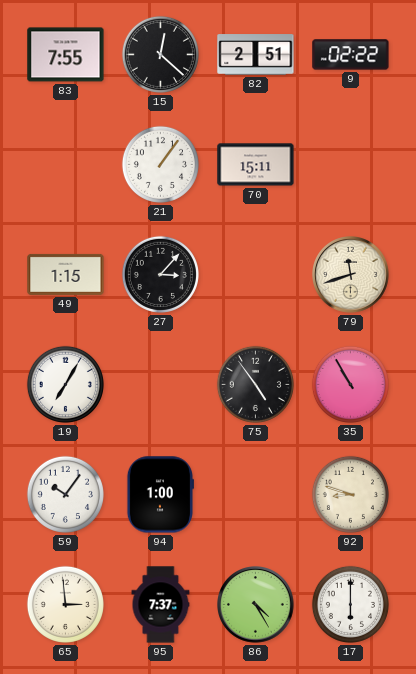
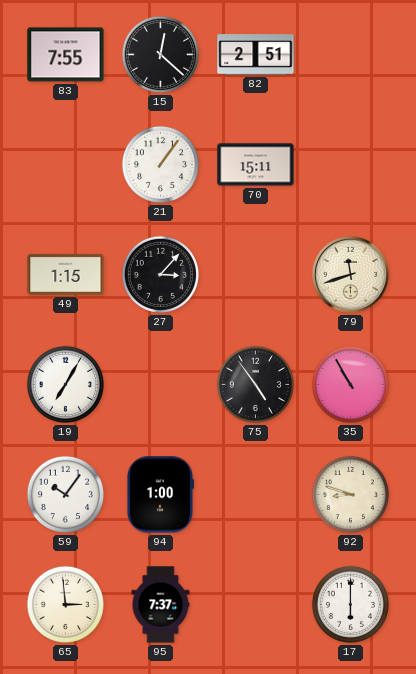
9: 02:22 -> none (351, 55)
86: 4:25 -> none (256, 605)
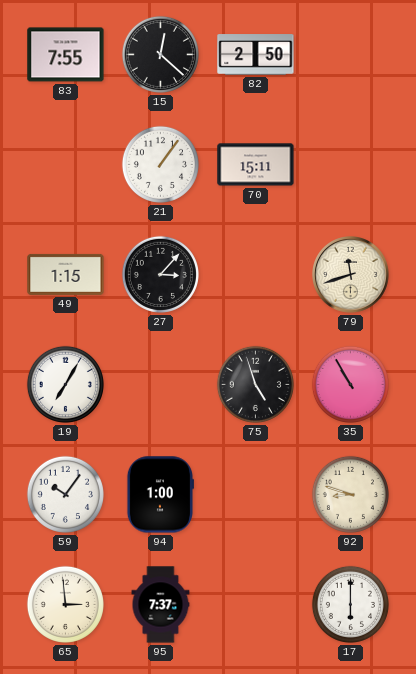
82: 2:51 -> 2:50 (256, 55)
75: 4:54 -> 4:57 (255, 384)
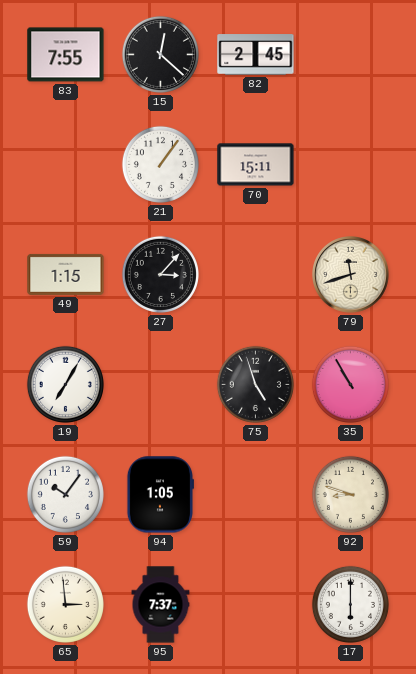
82: 2:50 -> 2:45 (256, 55)
94: 1:00 -> 1:05 (160, 495)
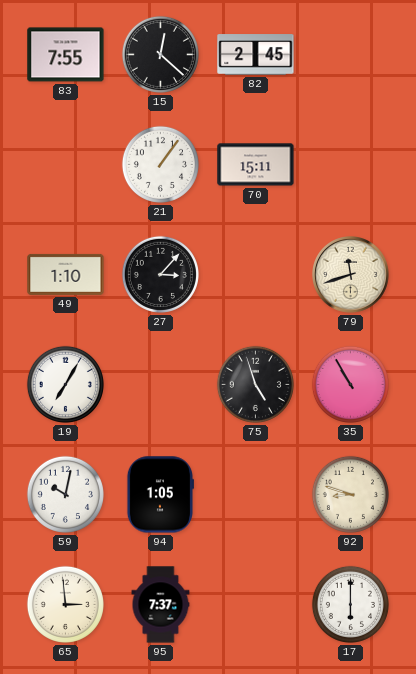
49: 1:15 -> 1:10 (66, 274)
59: 10:06 -> 10:02 (65, 494)
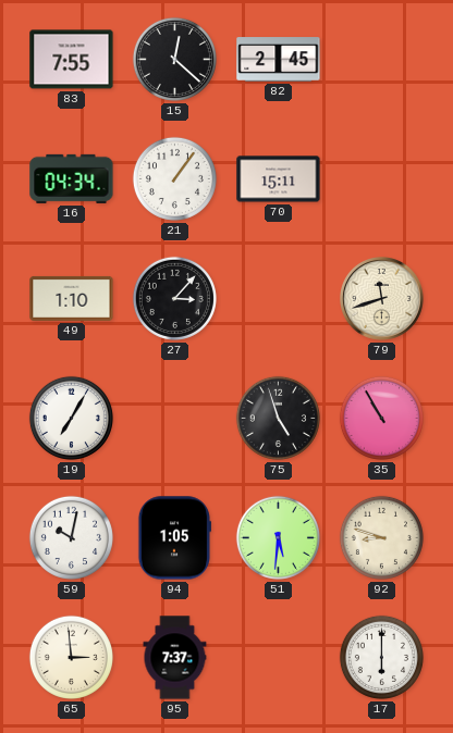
16: none -> 04:34 (72, 178)
51: none -> 5:31 (278, 537)
